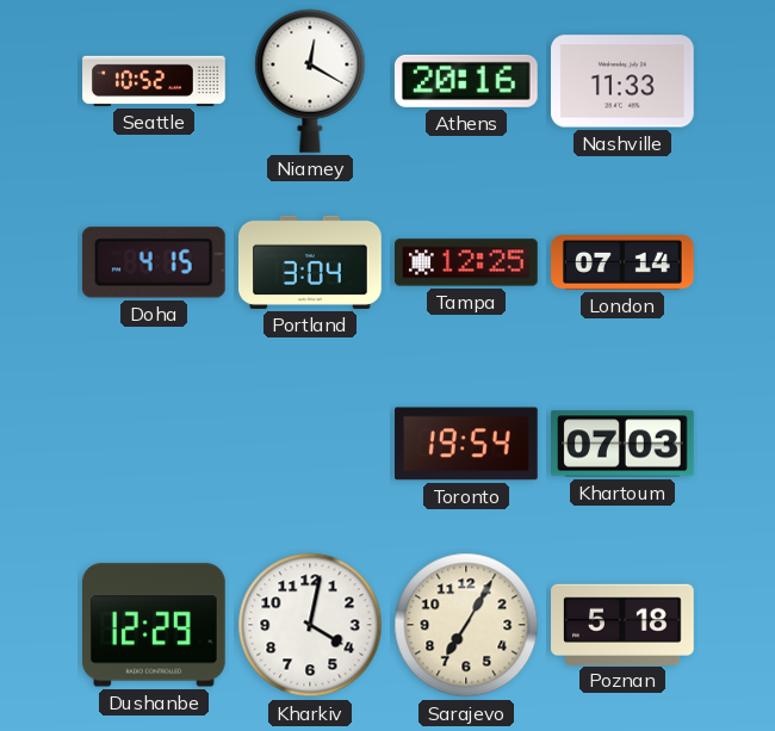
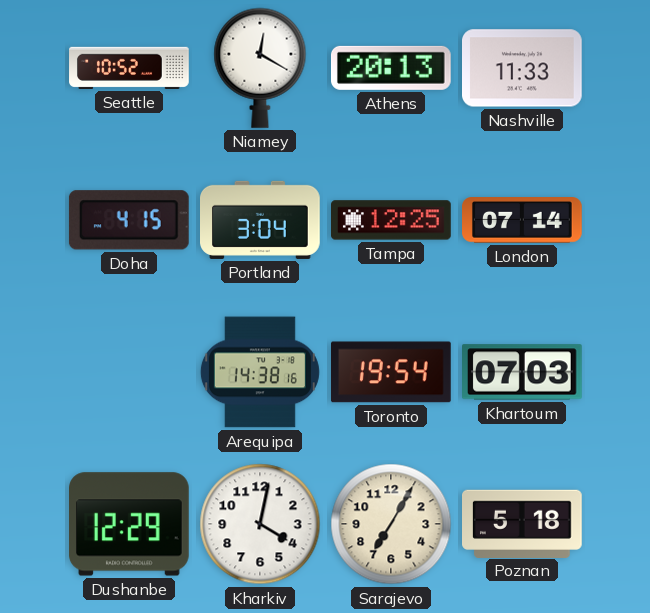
Athens: 20:16 -> 20:13 (391, 68)
Arequipa: none -> 14:38 (260, 372)
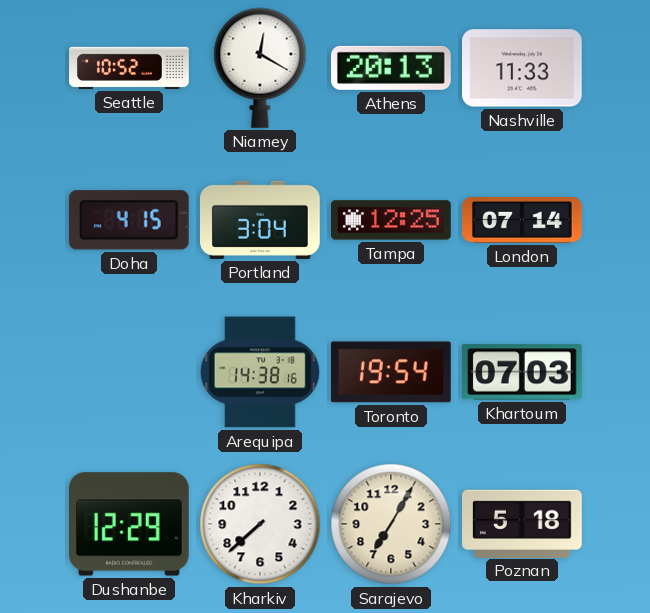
Kharkiv: 4:02 -> 7:38 (260, 524)
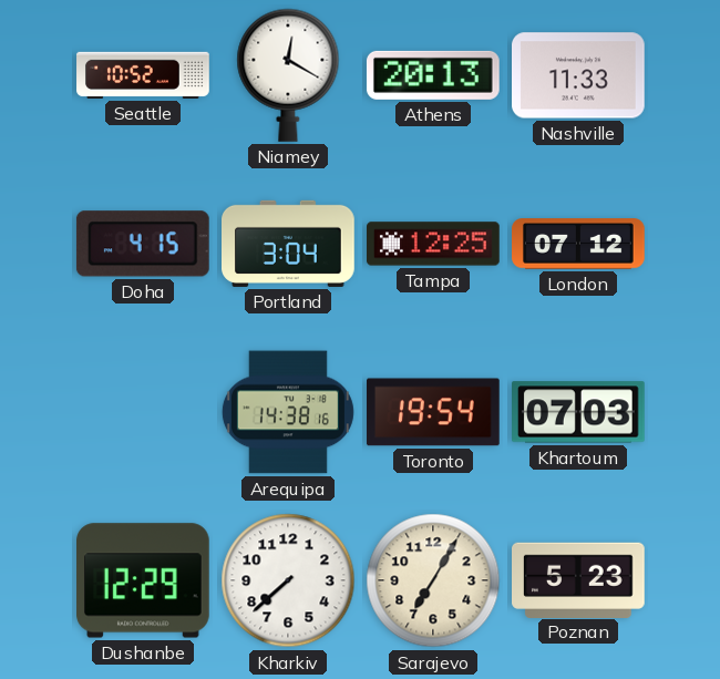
London: 07:14 -> 07:12 (578, 244)
Poznan: 5:18 -> 5:23 (579, 579)
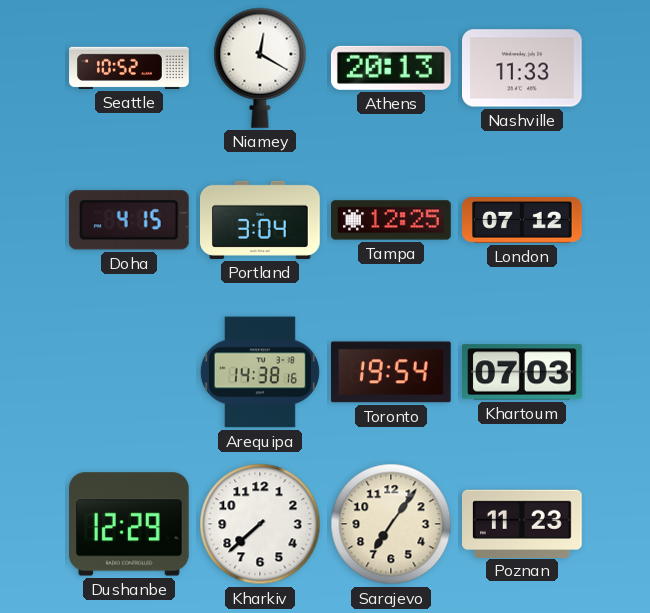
Sarajevo: 7:05 -> 7:06 (391, 524)
Poznan: 5:23 -> 11:23 (523, 523)
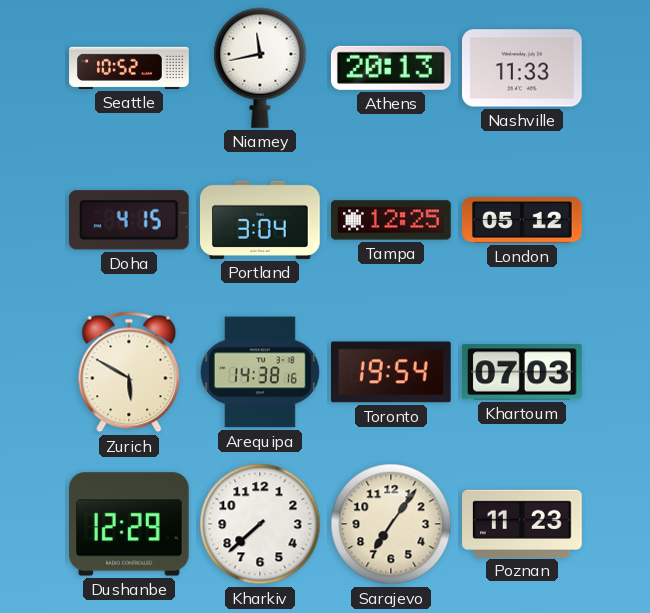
Niamey: 12:20 -> 11:43 (260, 68)
London: 07:12 -> 05:12 (522, 220)
Zurich: none -> 5:50 (129, 372)
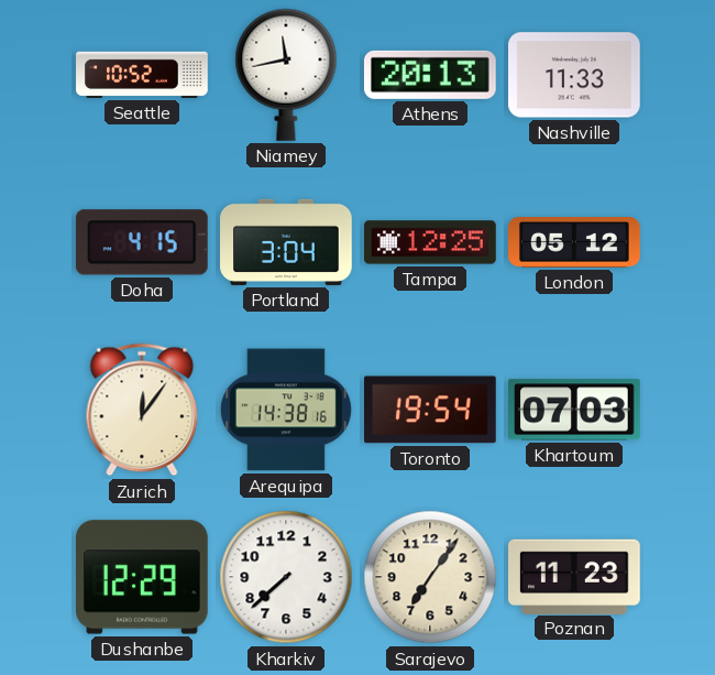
Zurich: 5:50 -> 12:06 (142, 410)
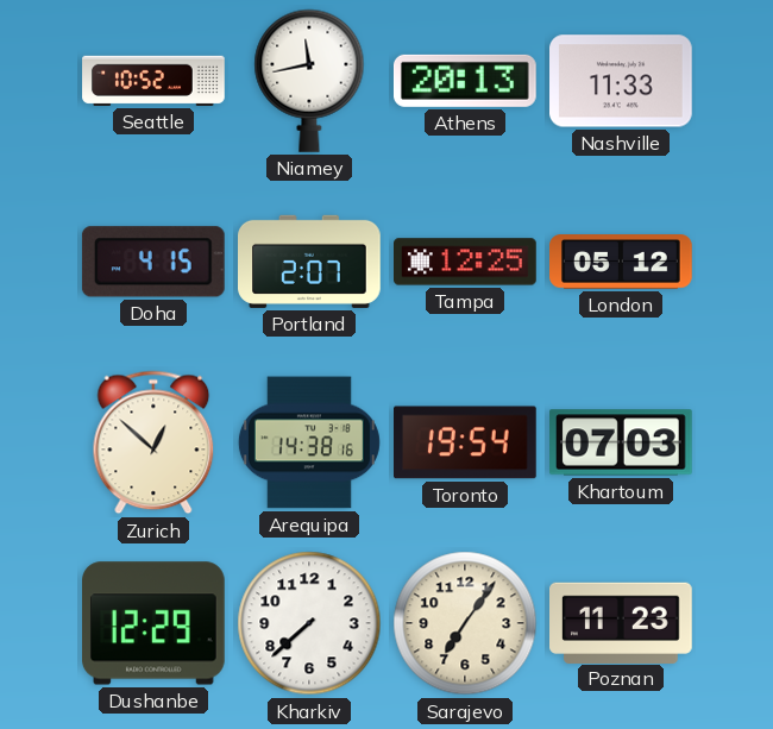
Portland: 3:04 -> 2:07 (310, 262)
Zurich: 12:06 -> 12:52 (153, 442)
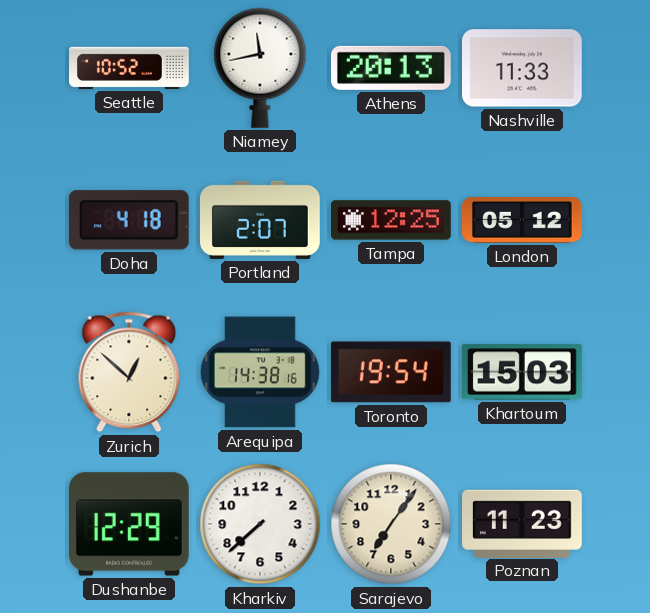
Doha: 4:15 -> 4:18 (129, 220)
Khartoum: 07:03 -> 15:03 (523, 372)
